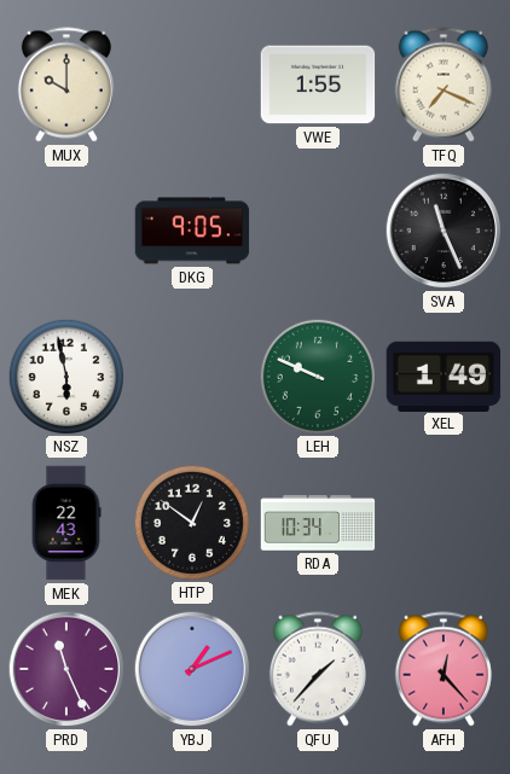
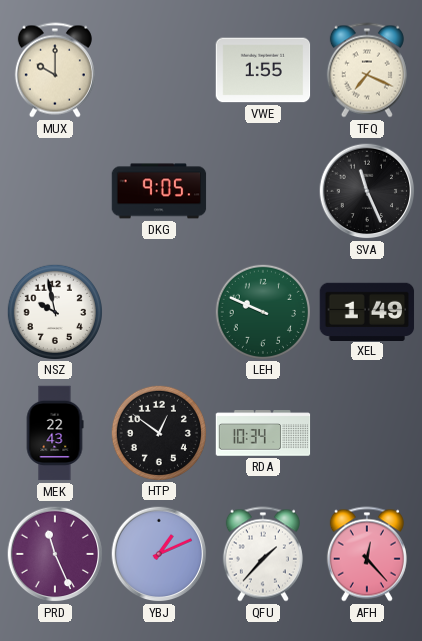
NSZ: 5:58 -> 9:58 (54, 311)
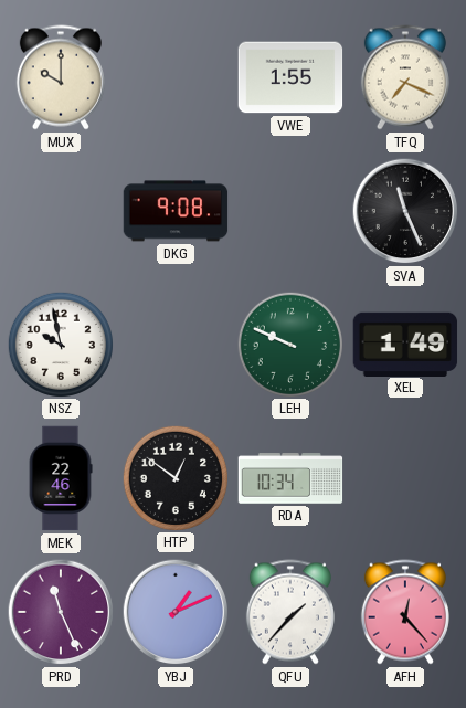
DKG: 9:05 -> 9:08 (176, 211)
MEK: 22:43 -> 22:46 (61, 478)
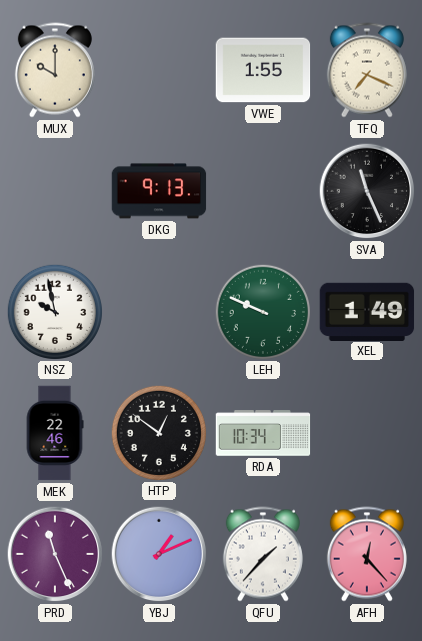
DKG: 9:08 -> 9:13 (159, 191)
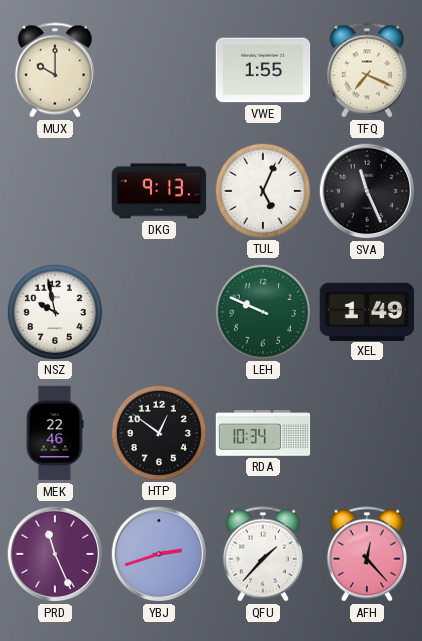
TUL: none -> 5:04 (262, 190)
YBJ: 1:11 -> 2:42 (159, 554)
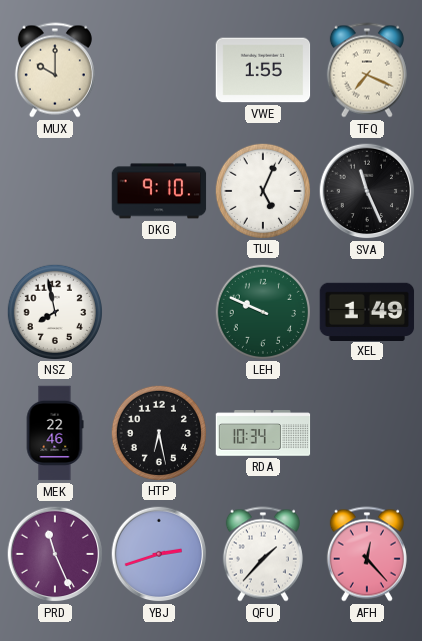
DKG: 9:13 -> 9:10 (159, 191)
NSZ: 9:58 -> 7:58 (54, 311)
HTP: 12:51 -> 6:28 (158, 432)
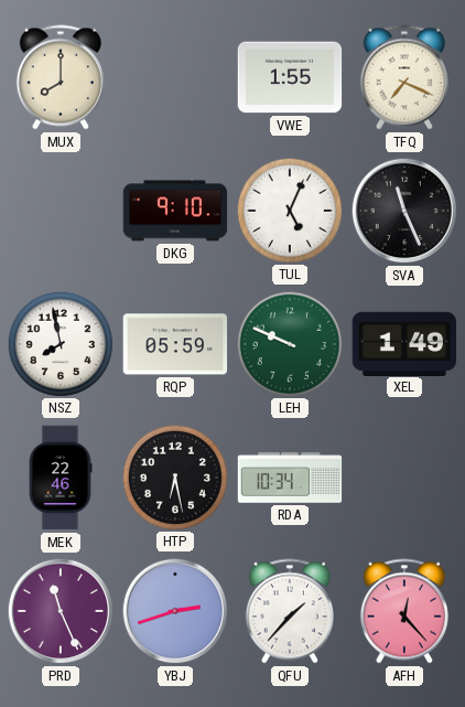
MUX: 10:00 -> 8:00 (61, 77)
RQP: none -> 05:59 (175, 344)
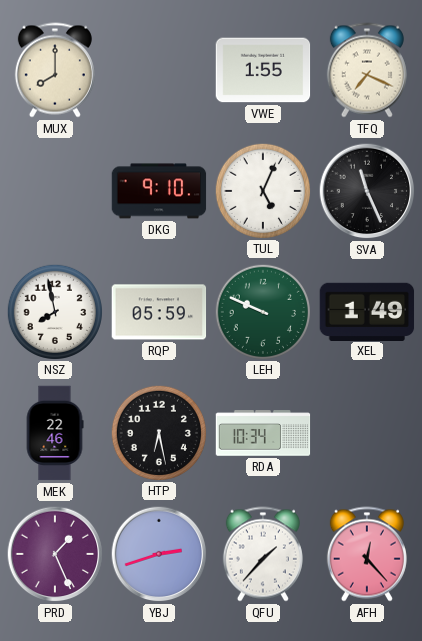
PRD: 11:26 -> 1:26 (55, 554)
